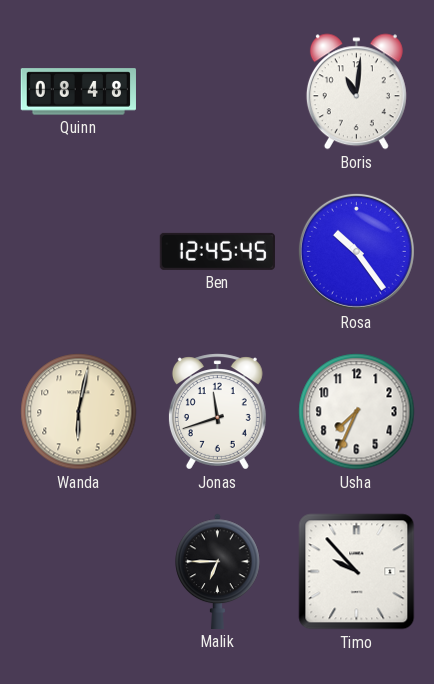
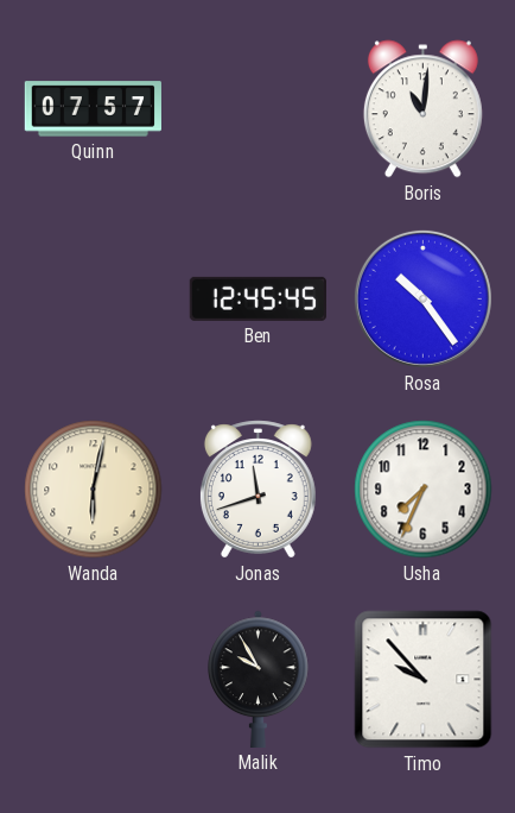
Quinn: 08:48 -> 07:57 (93, 109)
Malik: 6:45 -> 9:55 (259, 679)
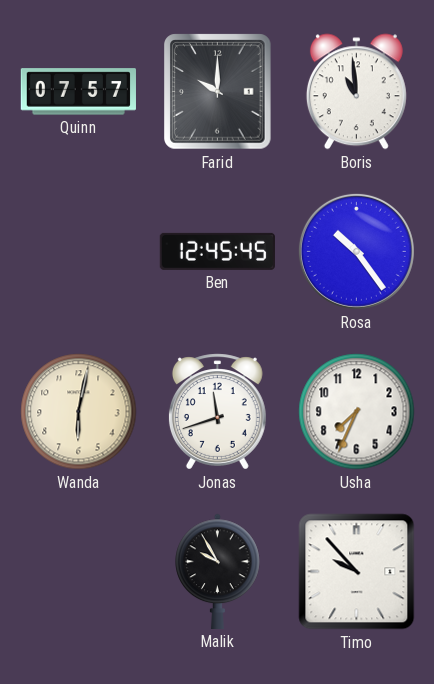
Farid: none -> 10:00 (218, 92)
Boris: 11:01 -> 10:59 (356, 92)
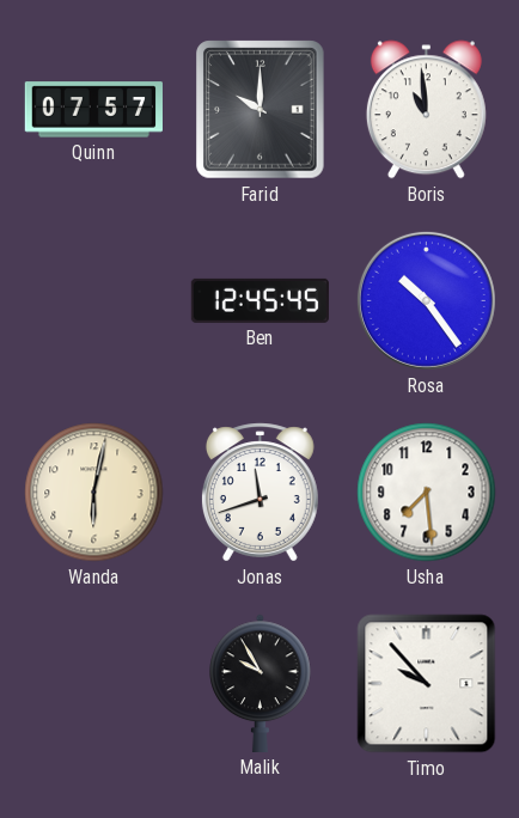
Usha: 7:34 -> 7:29 (427, 493)
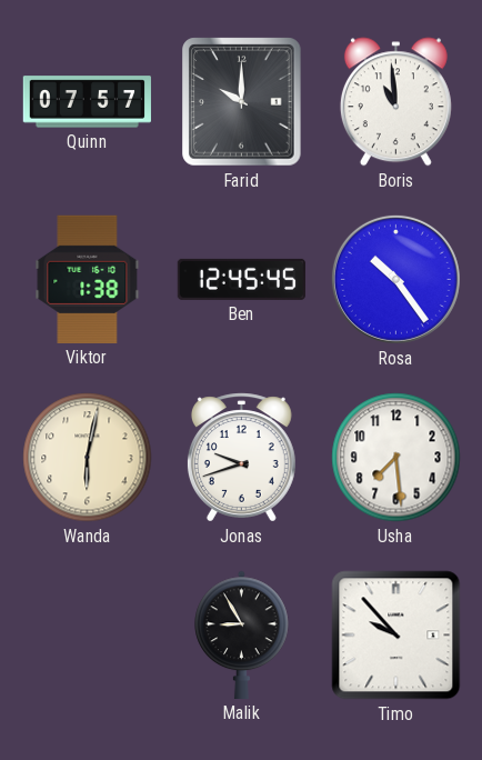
Viktor: none -> 1:38 (88, 279)
Jonas: 11:42 -> 9:42 (241, 458)
Malik: 9:55 -> 8:55 (242, 634)
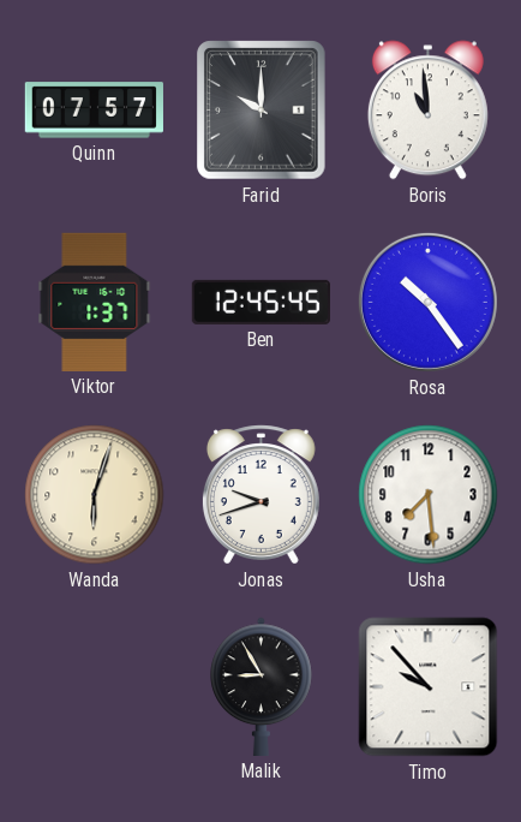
Viktor: 1:38 -> 1:37 (95, 302)
Wanda: 6:02 -> 6:03 (95, 495)
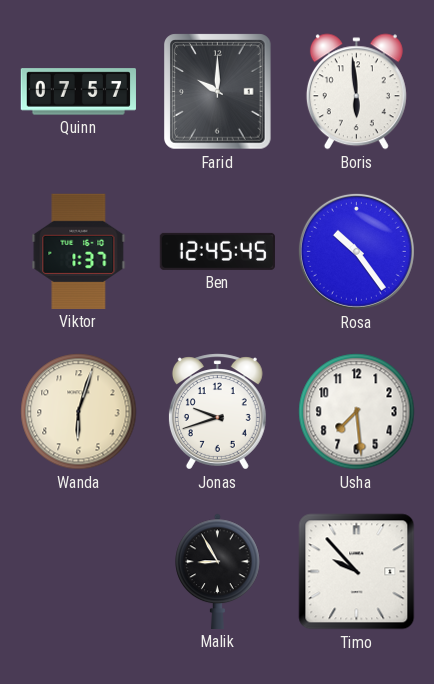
Boris: 10:59 -> 5:59 (356, 92)
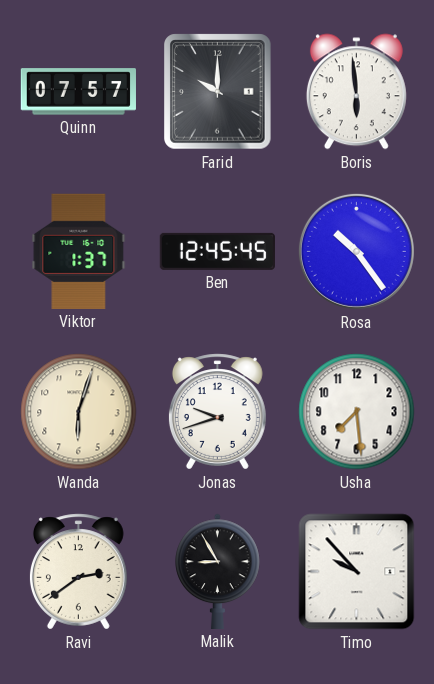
Ravi: none -> 2:39 (78, 572)
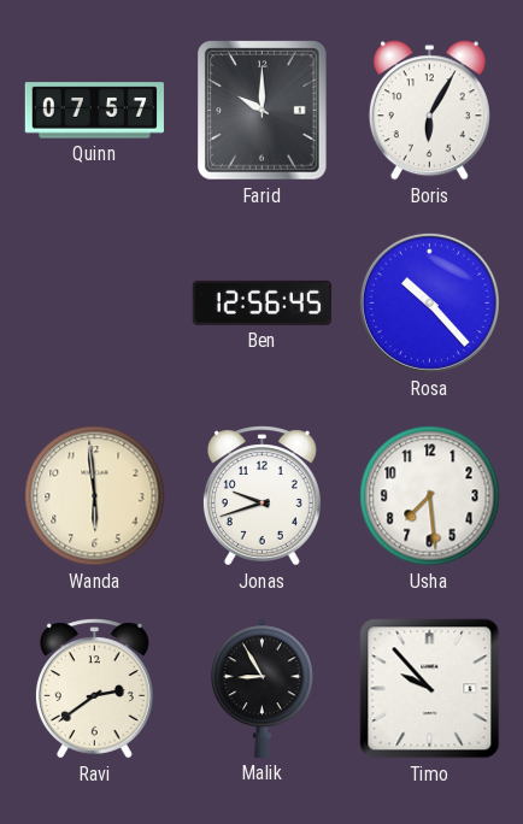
Boris: 5:59 -> 6:05 (429, 111)
Viktor: 1:37 -> none (79, 251)
Ben: 12:45 -> 12:56 (261, 302)
Rosa: 10:24 -> 10:23 (429, 302)
Wanda: 6:03 -> 5:59 (95, 496)
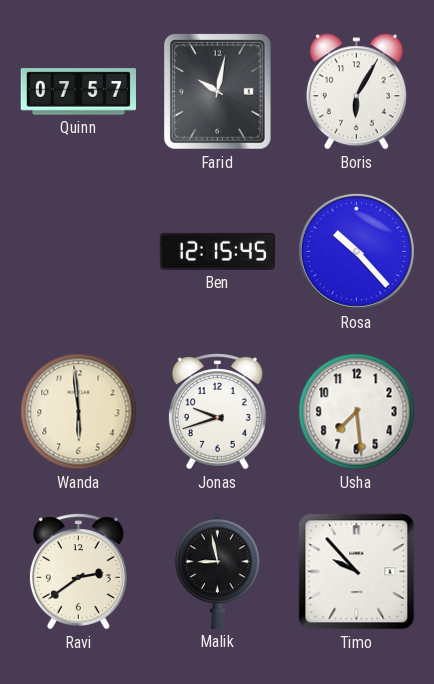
Farid: 10:00 -> 10:02 (218, 92)
Ben: 12:56 -> 12:15 (217, 251)
Malik: 8:55 -> 8:58 (218, 571)
